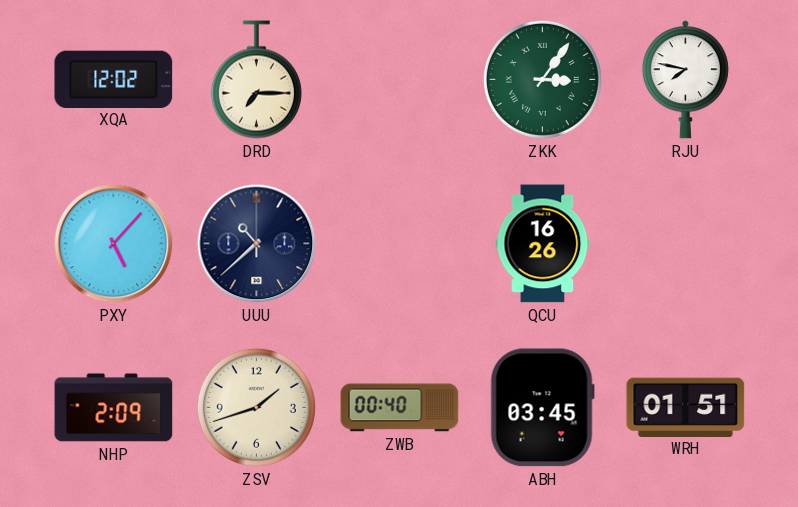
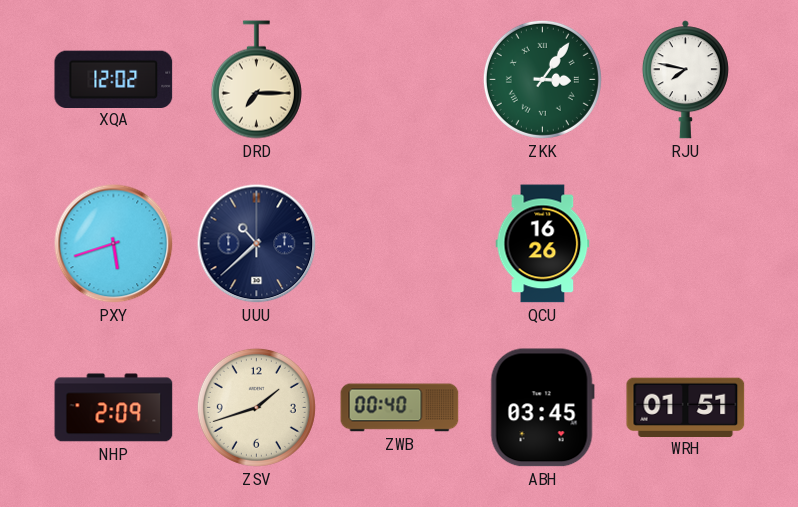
PXY: 5:07 -> 5:42 (114, 244)
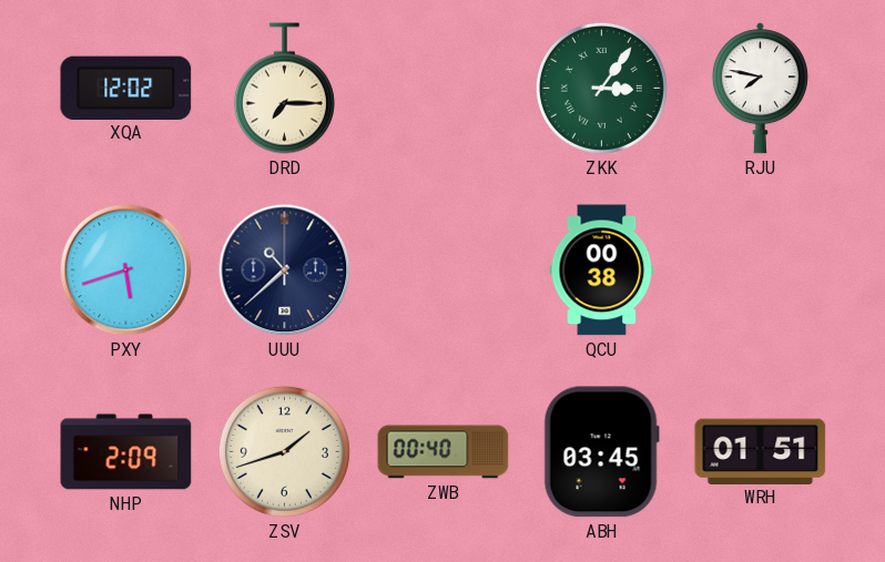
QCU: 16:26 -> 00:38 (602, 270)
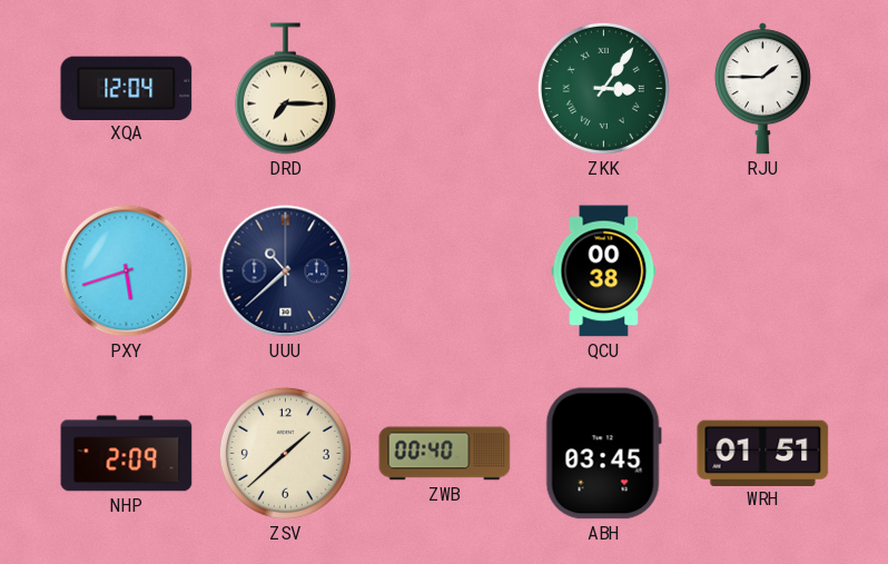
XQA: 12:02 -> 12:04 (127, 88)
RJU: 7:47 -> 1:45 (762, 89)
ZSV: 1:42 -> 1:38 (285, 453)
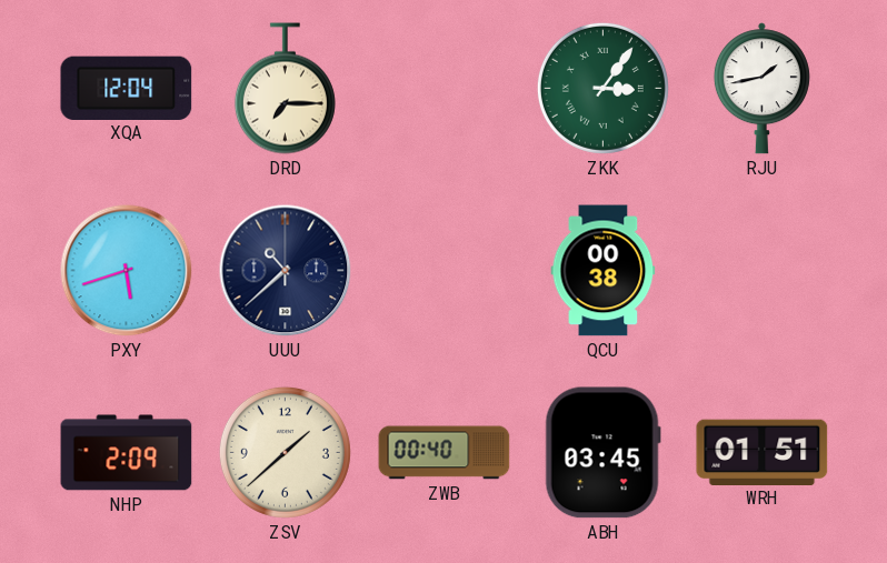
RJU: 1:45 -> 1:43 (761, 89)
